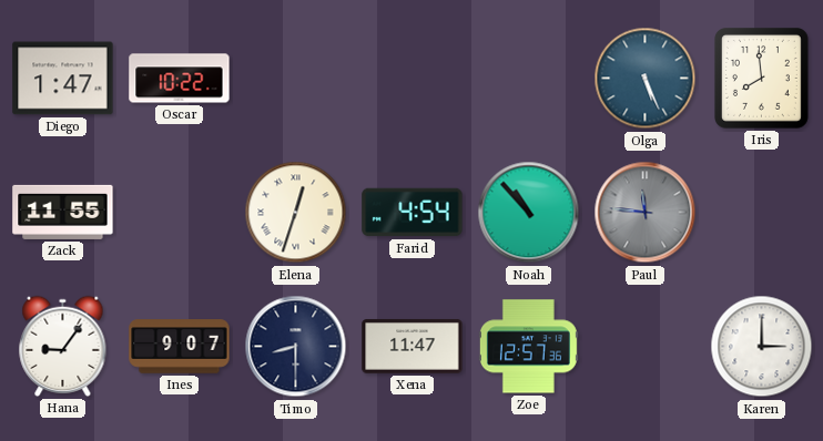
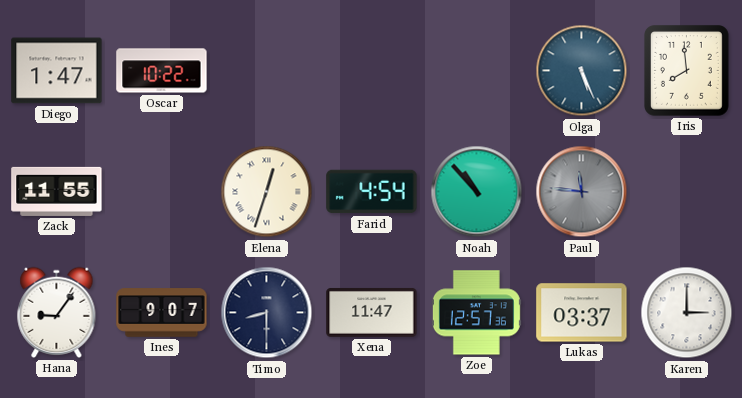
Lukas: none -> 03:37 (582, 313)
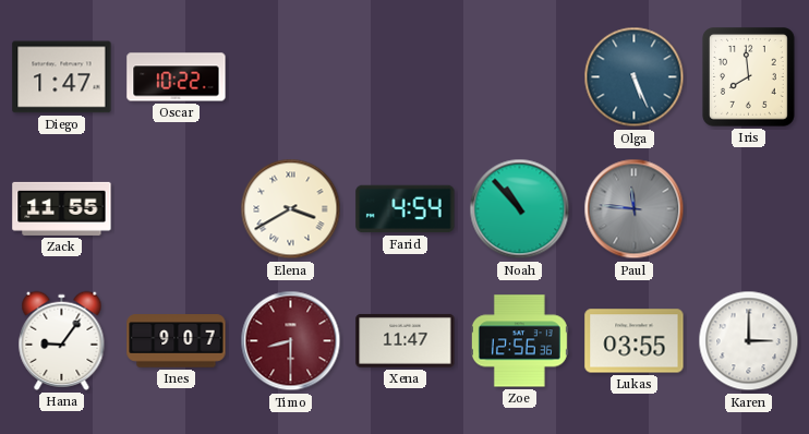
Elena: 12:33 -> 3:40 (291, 209)
Timo dial: navy -> burgundy (291, 341)
Zoe: 12:57 -> 12:56 (519, 341)
Lukas: 03:37 -> 03:55 (635, 341)
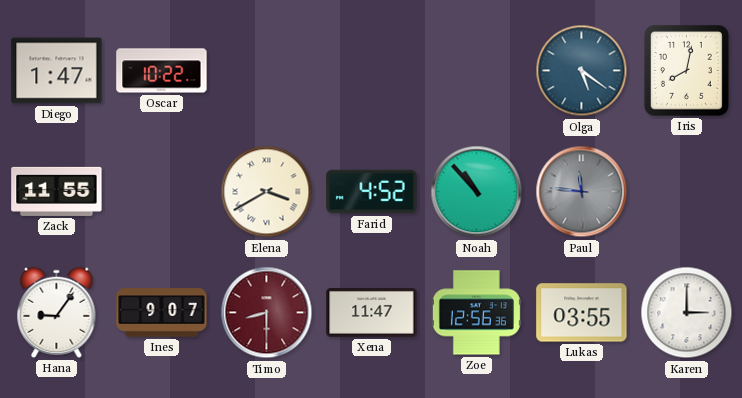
Olga: 5:26 -> 5:21 (582, 71)
Iris: 7:59 -> 8:02 (687, 71)
Farid: 4:54 -> 4:52 (372, 192)
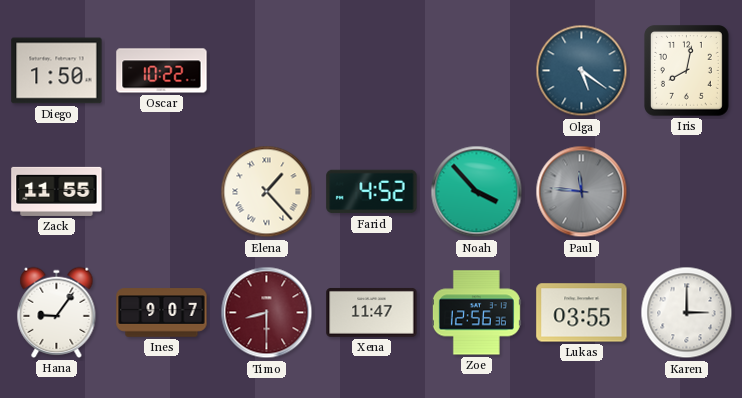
Diego: 1:47 -> 1:50 (57, 71)
Elena: 3:40 -> 1:23 (267, 192)
Noah: 10:53 -> 3:53 (477, 192)
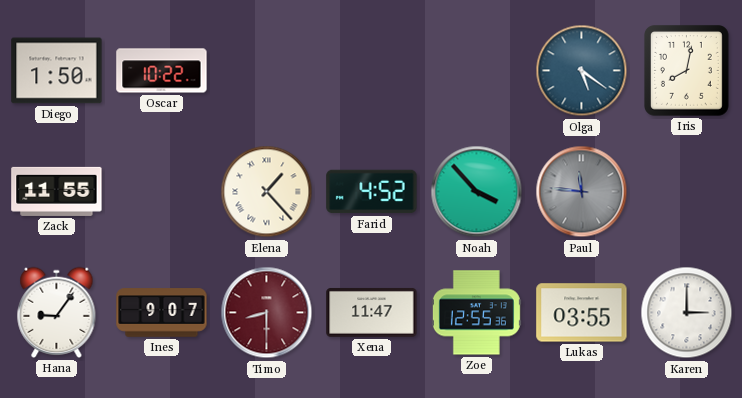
Zoe: 12:56 -> 12:55 (476, 313)
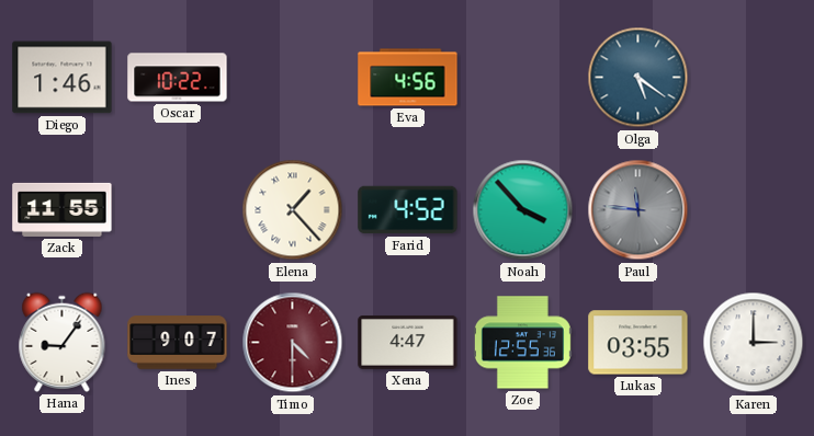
Diego: 1:50 -> 1:46 (63, 78)
Eva: none -> 4:56 (408, 78)
Iris: 8:02 -> none (687, 71)
Timo: 8:30 -> 4:30 (293, 343)
Xena: 11:47 -> 4:47 (408, 342)
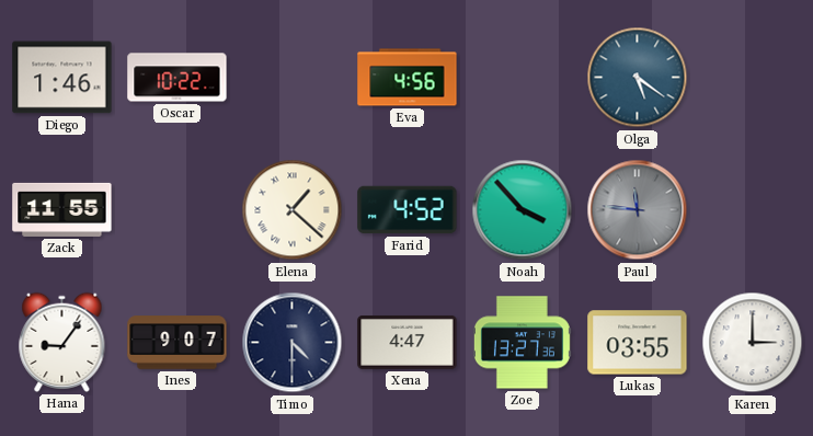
Elena: 1:23 -> 1:22 (293, 210)
Timo dial: burgundy -> navy (293, 343)
Zoe: 12:55 -> 13:27 (522, 343)
